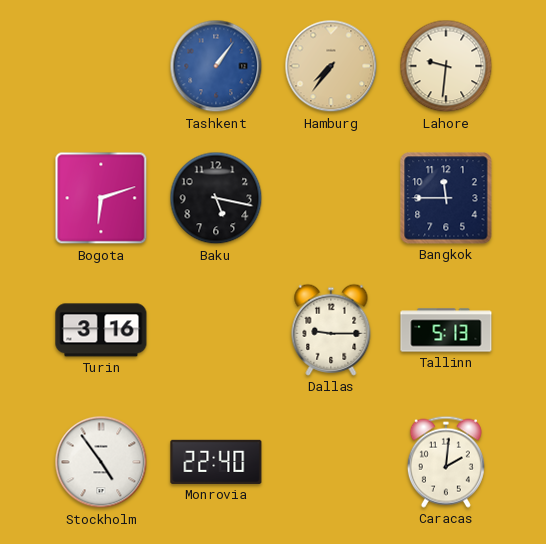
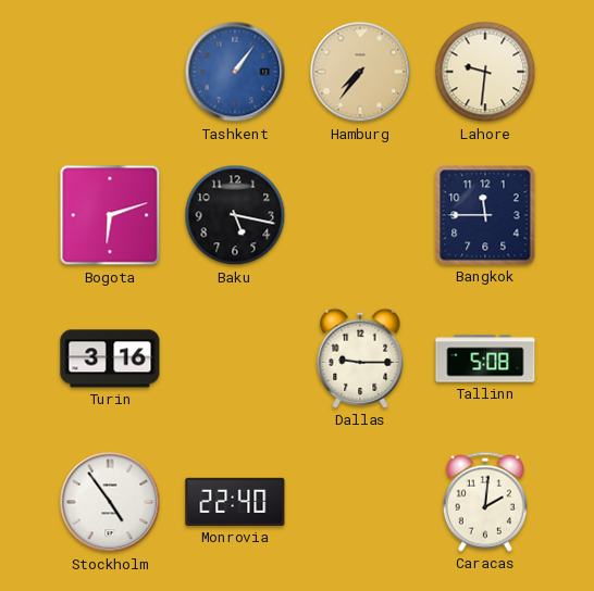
Tallinn: 5:13 -> 5:08 (485, 359)
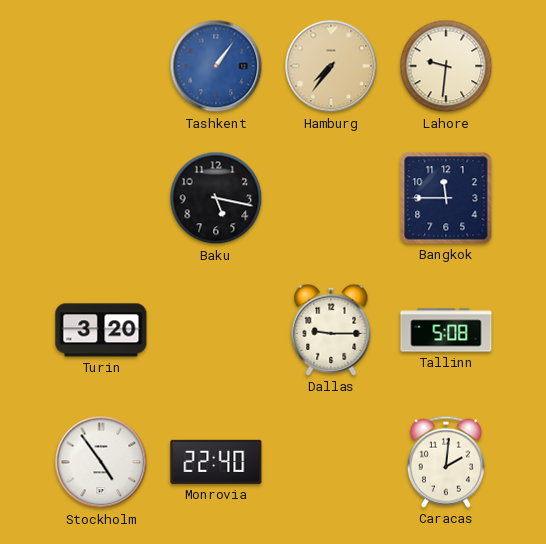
Bogota: 6:12 -> none (110, 215)
Turin: 3:16 -> 3:20 (101, 330)
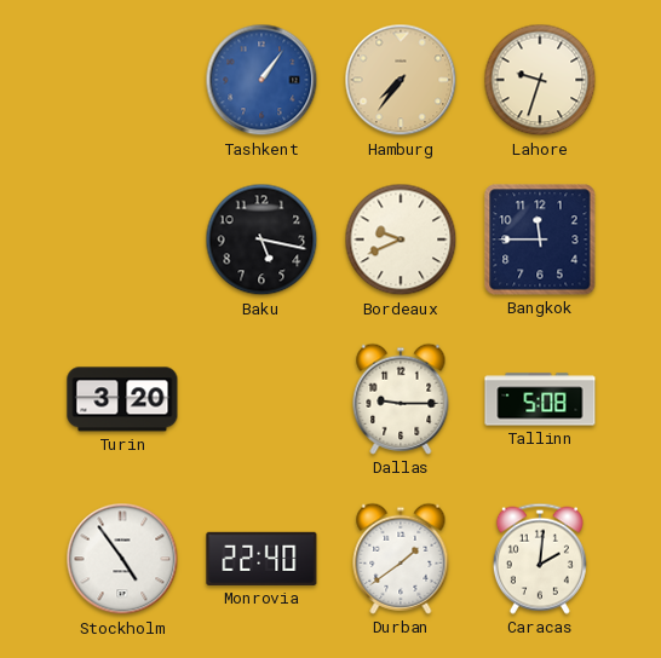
Lahore: 9:31 -> 9:33 (540, 80)
Bordeaux: none -> 9:41 (401, 239)
Durban: none -> 1:39 (401, 559)
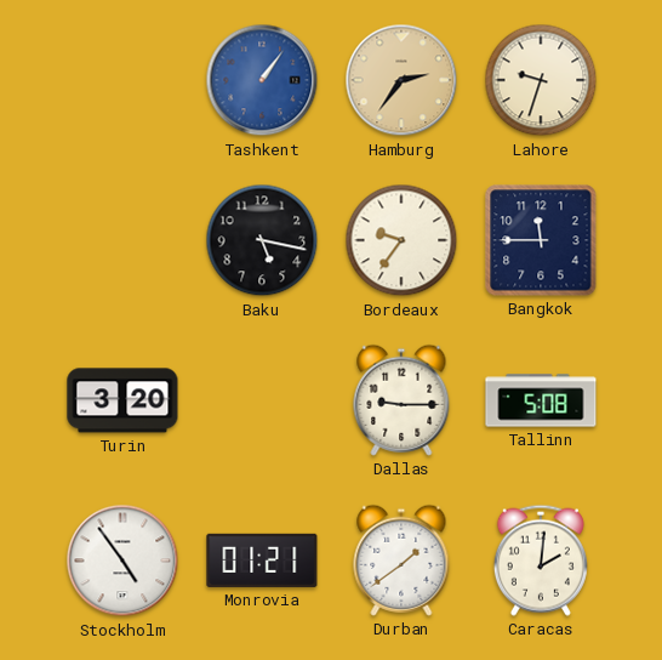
Hamburg: 7:36 -> 2:36 (401, 80)
Bordeaux: 9:41 -> 9:36 (401, 240)
Monrovia: 22:40 -> 01:21 (262, 561)
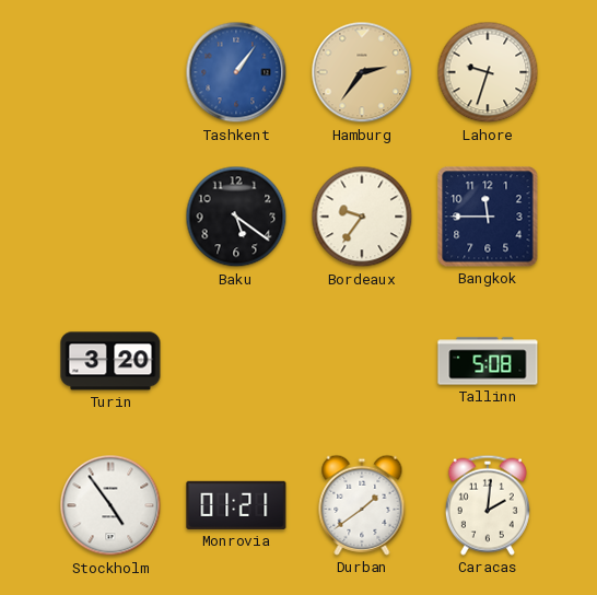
Baku: 5:17 -> 5:21 (236, 217)
Dallas: 9:15 -> none (401, 400)
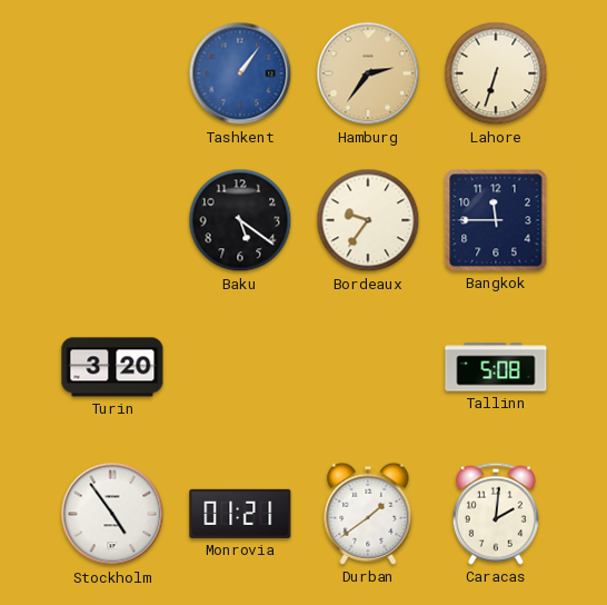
Lahore: 9:33 -> 6:33 (496, 73)
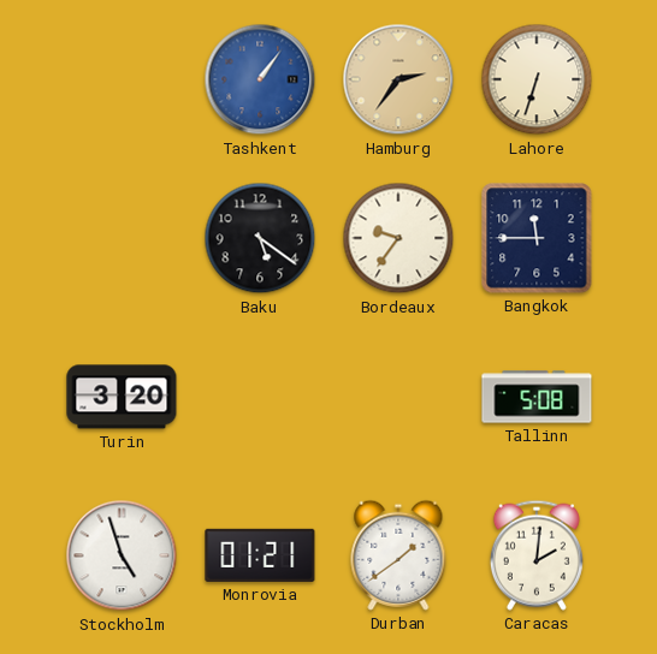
Stockholm: 4:54 -> 4:57 (122, 555)
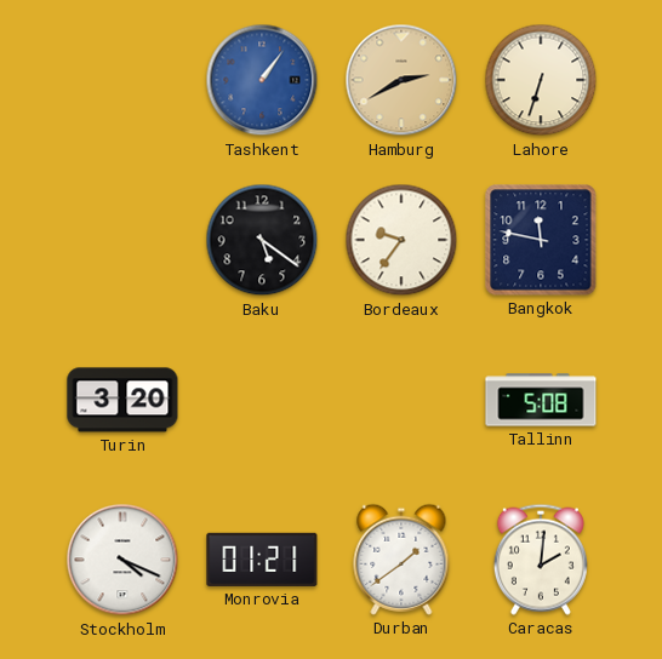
Hamburg: 2:36 -> 2:40 (401, 80)
Bangkok: 11:45 -> 11:47 (541, 240)
Stockholm: 4:57 -> 4:19 (122, 560)
